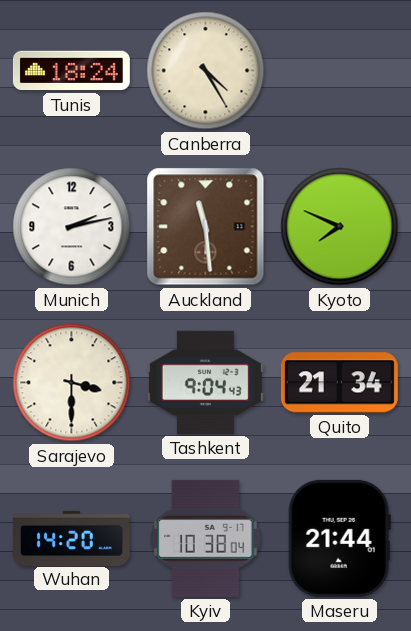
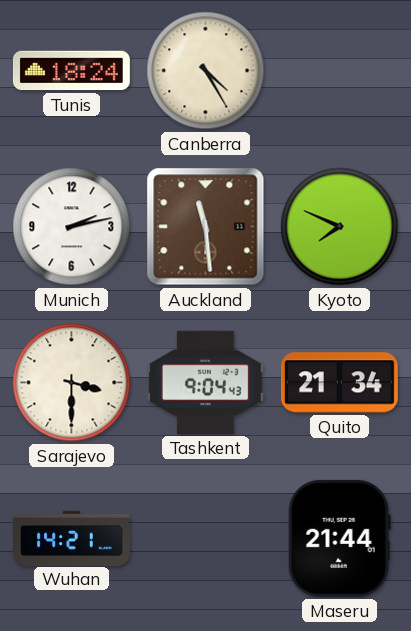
Wuhan: 14:20 -> 14:21 (71, 538)
Kyiv: 10:38 -> none (206, 538)
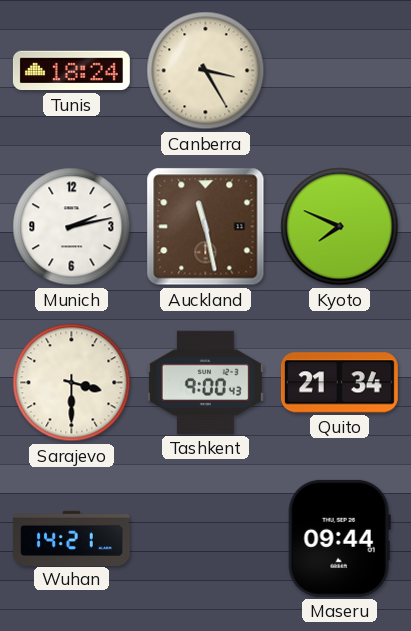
Canberra: 4:25 -> 3:25 (206, 71)
Auckland: 11:29 -> 11:28 (206, 227)
Tashkent: 9:04 -> 9:00 (205, 382)
Maseru: 21:44 -> 09:44 (339, 538)
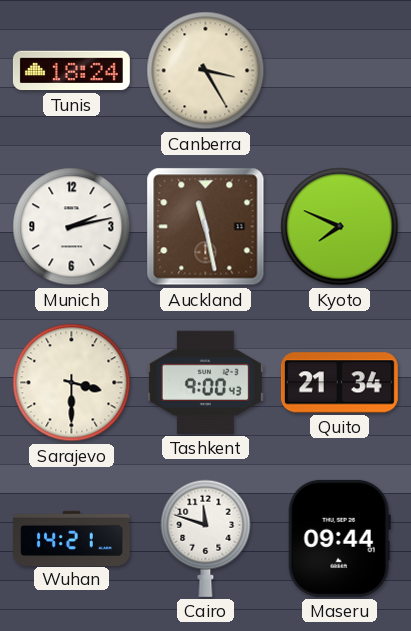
Cairo: none -> 11:48 (206, 538)
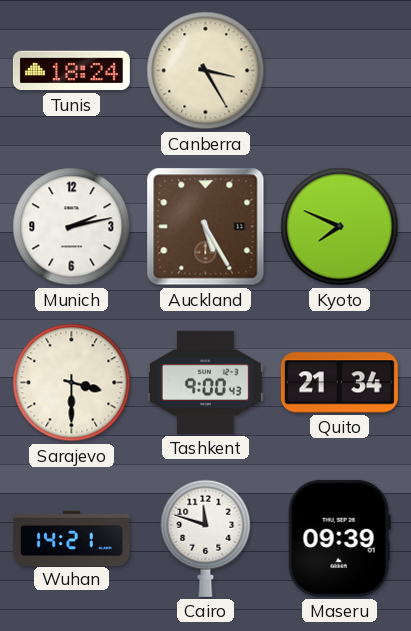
Auckland: 11:28 -> 5:25 (206, 227)
Maseru: 09:44 -> 09:39 (339, 538)
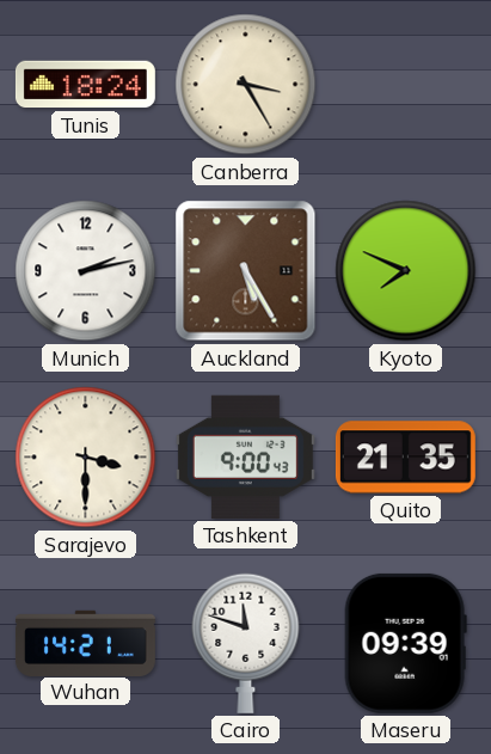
Quito: 21:34 -> 21:35 (405, 458)
